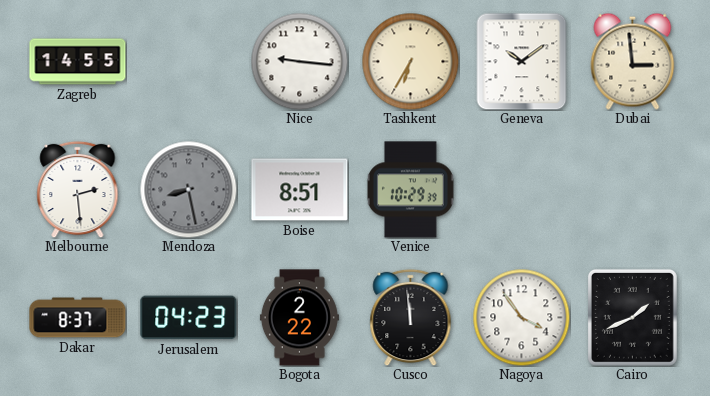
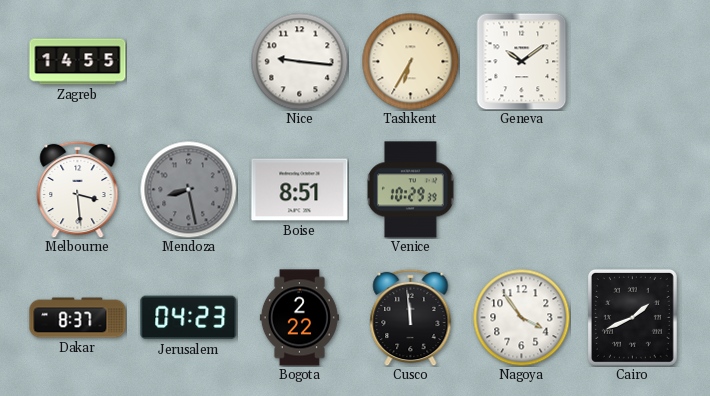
Dubai: 2:59 -> none (633, 61)
Melbourne: 2:29 -> 3:29 (78, 189)
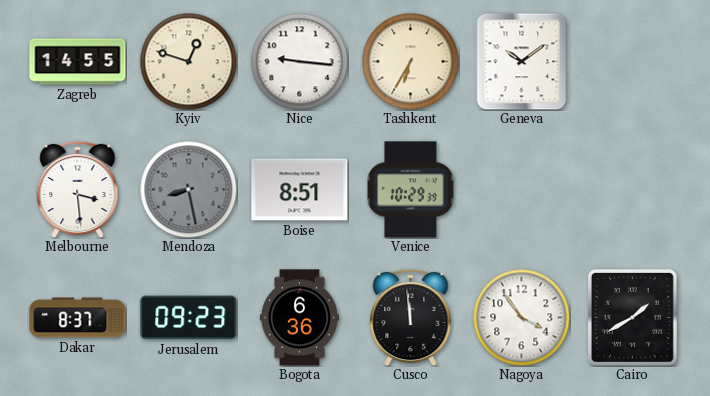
Kyiv: none -> 12:48 (188, 61)
Jerusalem: 04:23 -> 09:23 (189, 318)
Bogota: 2:22 -> 6:36 (299, 318)
Cairo: 1:41 -> 1:40 (632, 317)
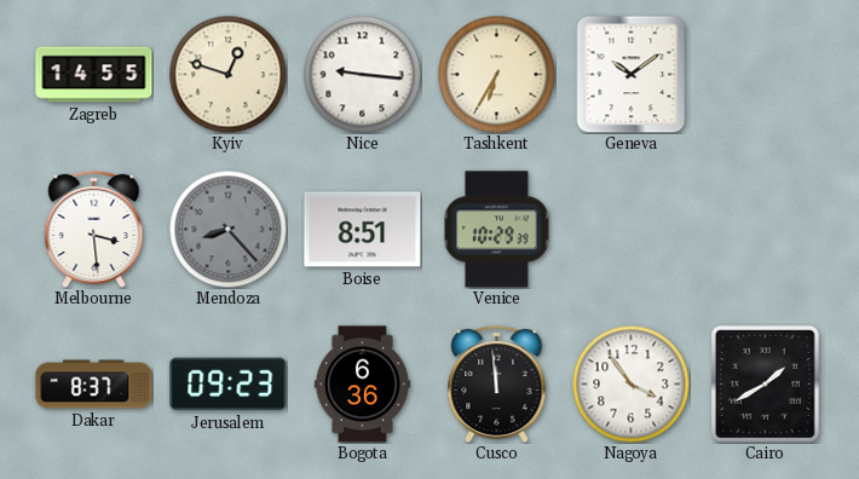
Mendoza: 8:28 -> 8:23 (227, 229)
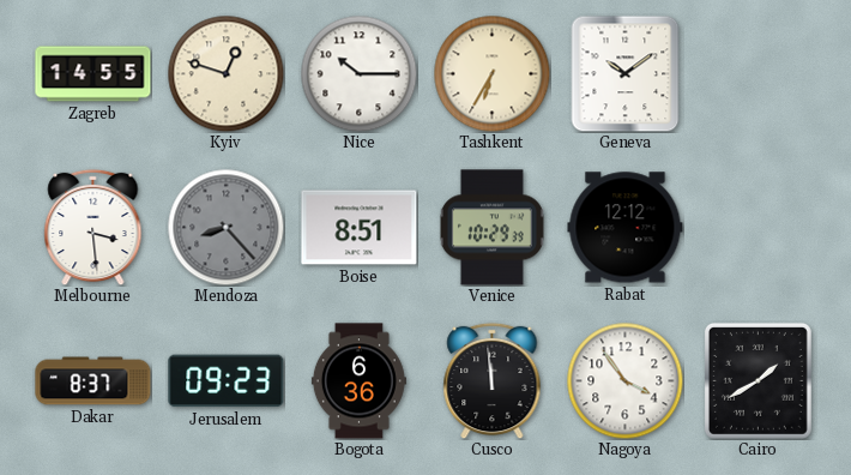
Nice: 9:16 -> 10:15 (358, 73)
Rabat: none -> 12:12 (626, 228)
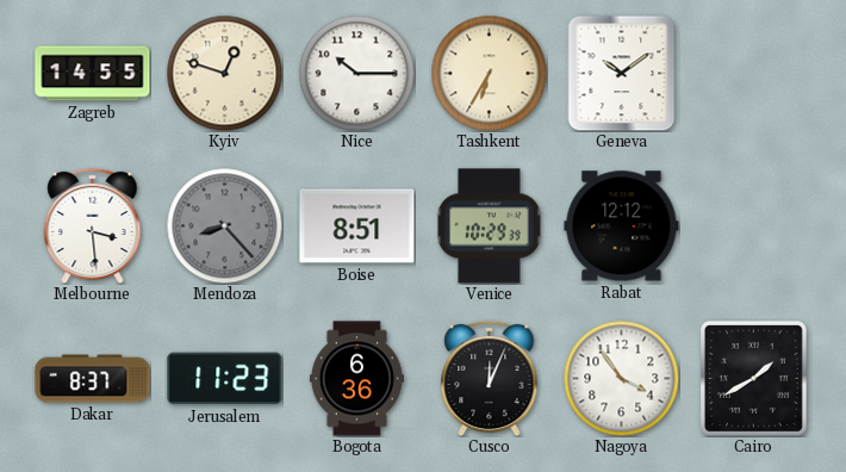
Jerusalem: 09:23 -> 11:23 (225, 379)
Cusco: 11:59 -> 12:04 (490, 378)
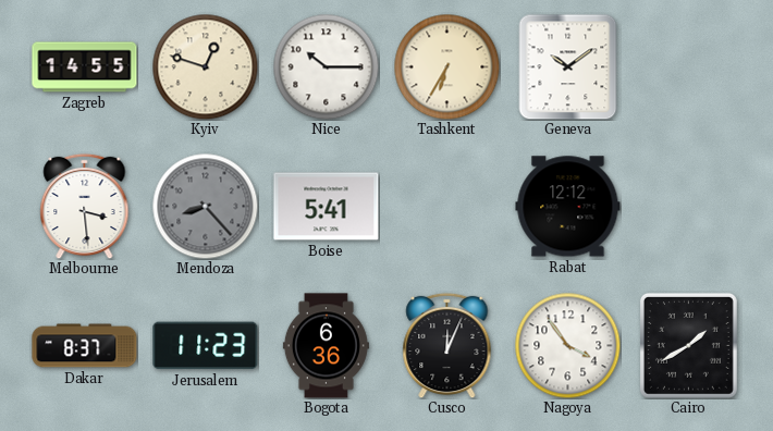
Boise: 8:51 -> 5:41 (327, 207)
Venice: 10:29 -> none (489, 226)
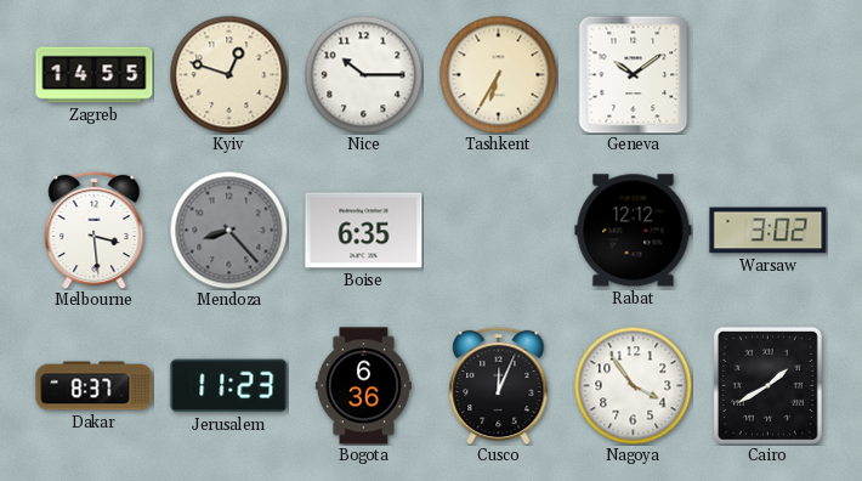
Boise: 5:41 -> 6:35 (364, 231)
Warsaw: none -> 3:02 (769, 231)
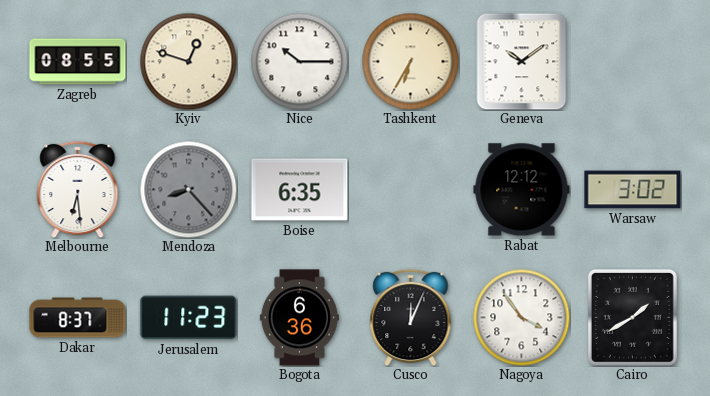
Zagreb: 14:55 -> 08:55 (78, 62)
Melbourne: 3:29 -> 6:29 (78, 189)
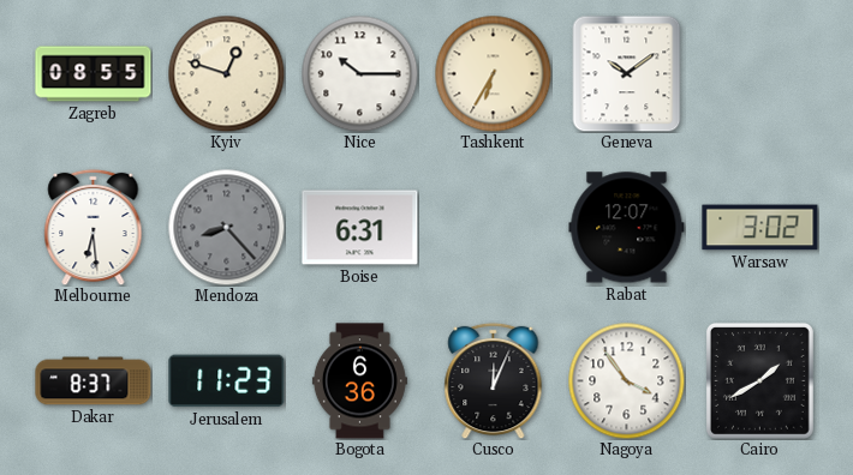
Boise: 6:35 -> 6:31 (360, 228)
Rabat: 12:12 -> 12:07 (627, 228)
